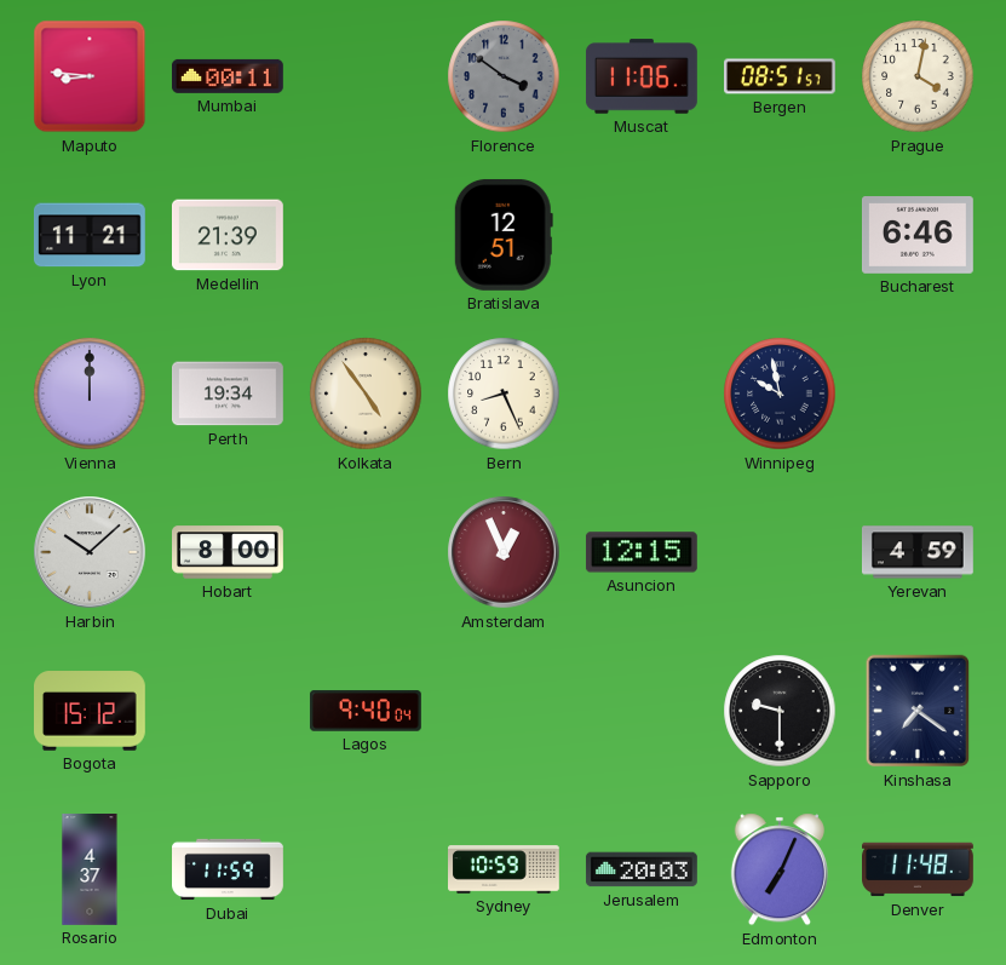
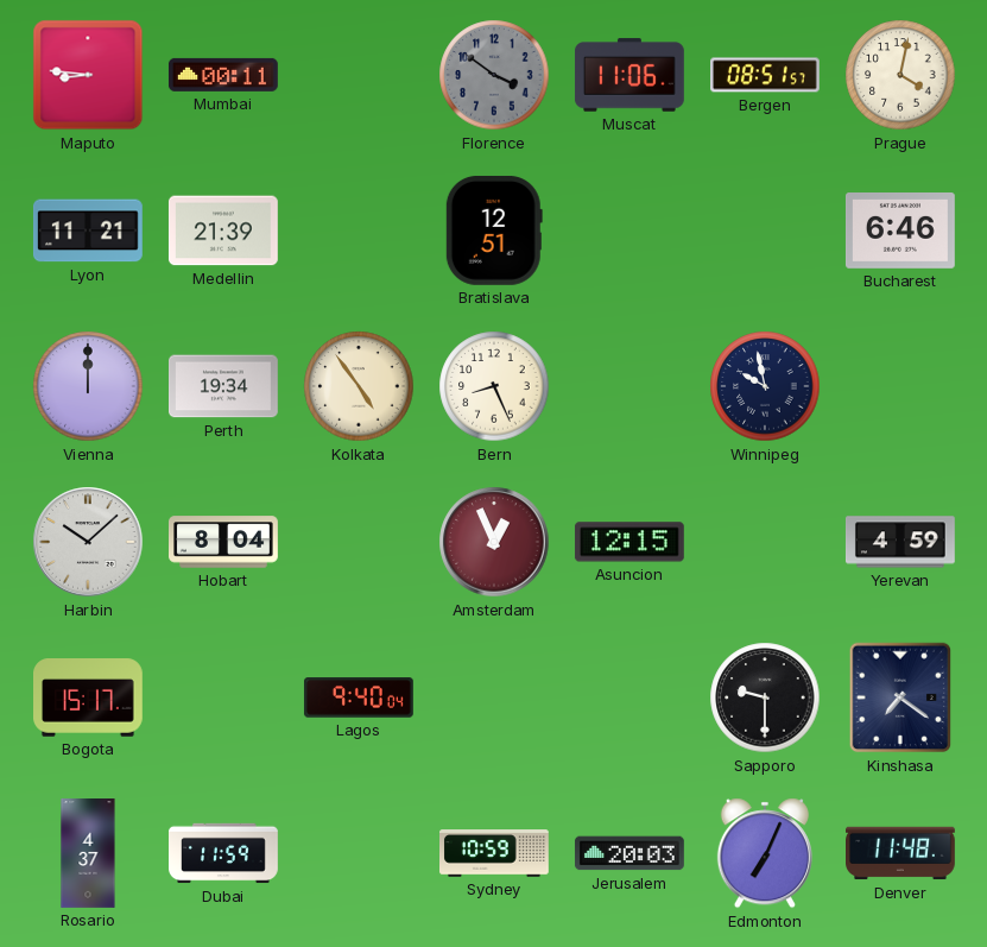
Hobart: 8:00 -> 8:04 (224, 542)
Bogota: 15:12 -> 15:17 (89, 697)
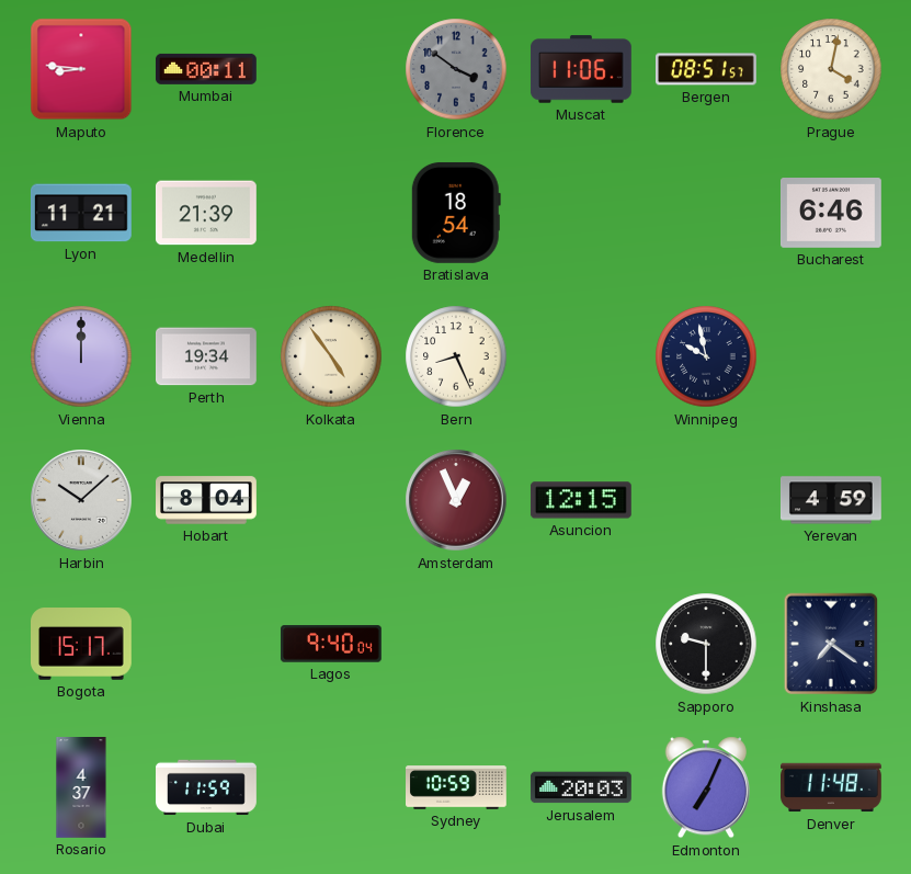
Bratislava: 12:51 -> 18:54 (456, 213)
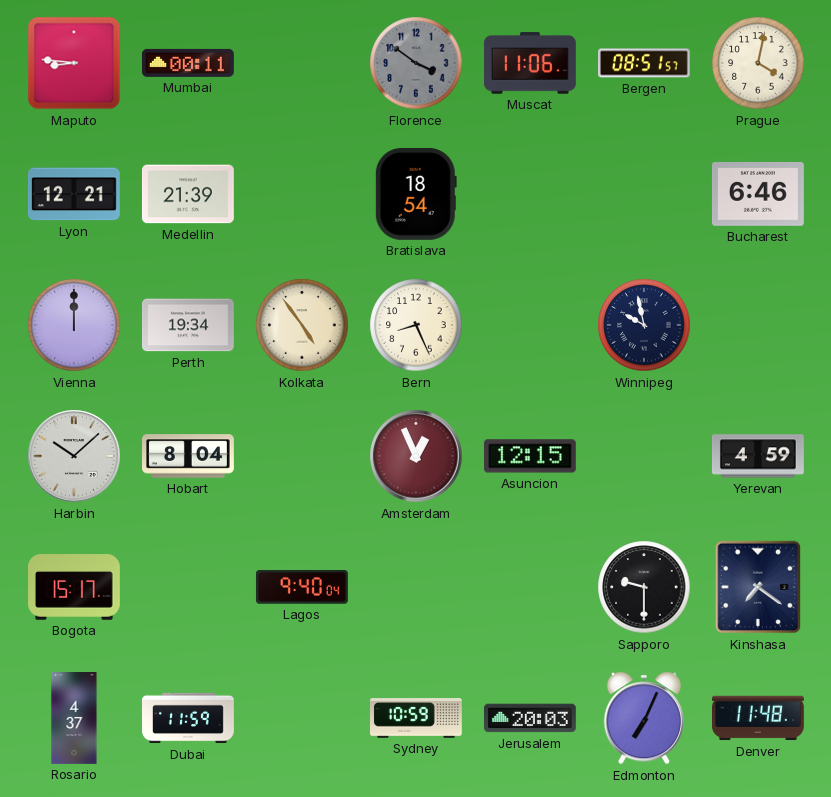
Lyon: 11:21 -> 12:21 (74, 194)
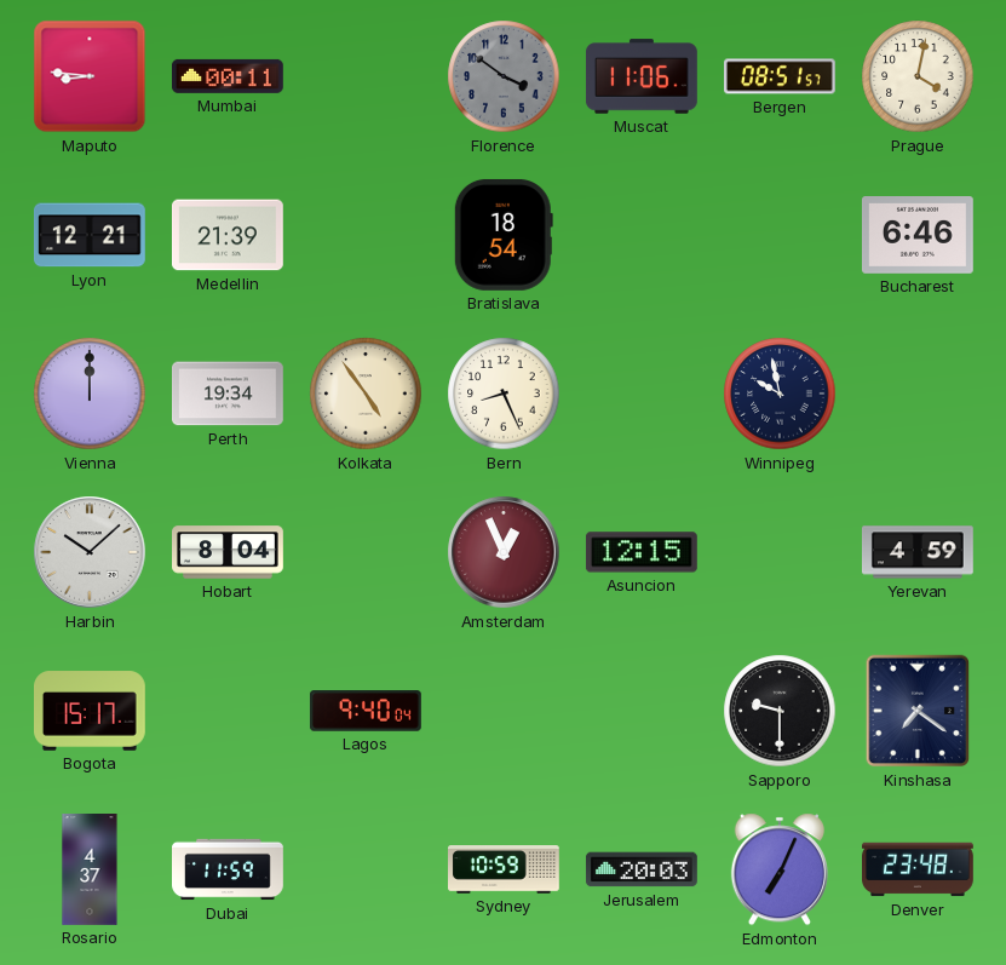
Denver: 11:48 -> 23:48 (919, 869)
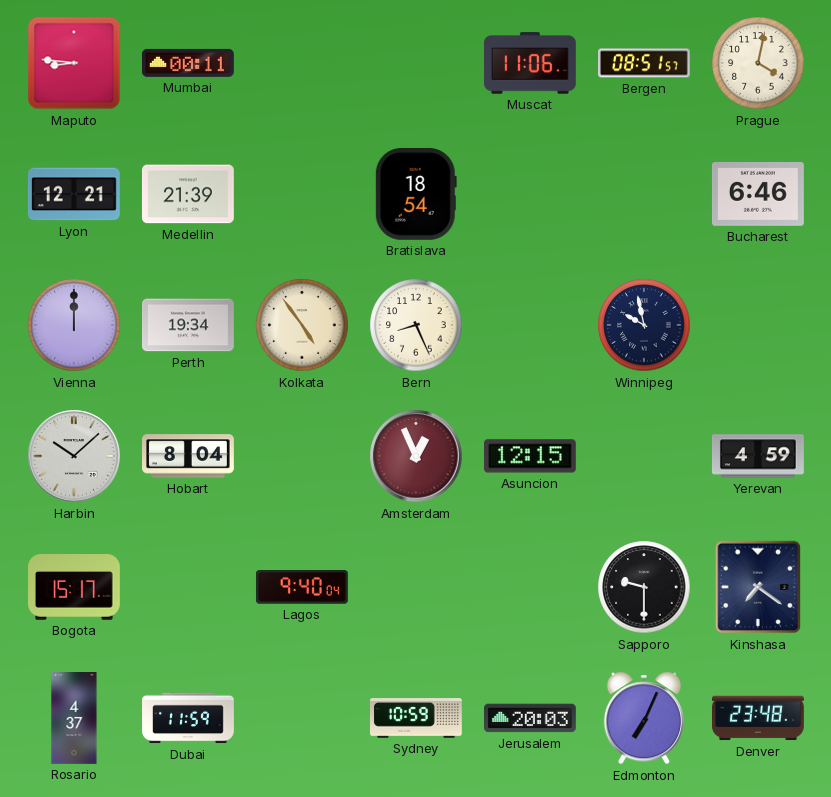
Florence: 3:51 -> none (504, 76)
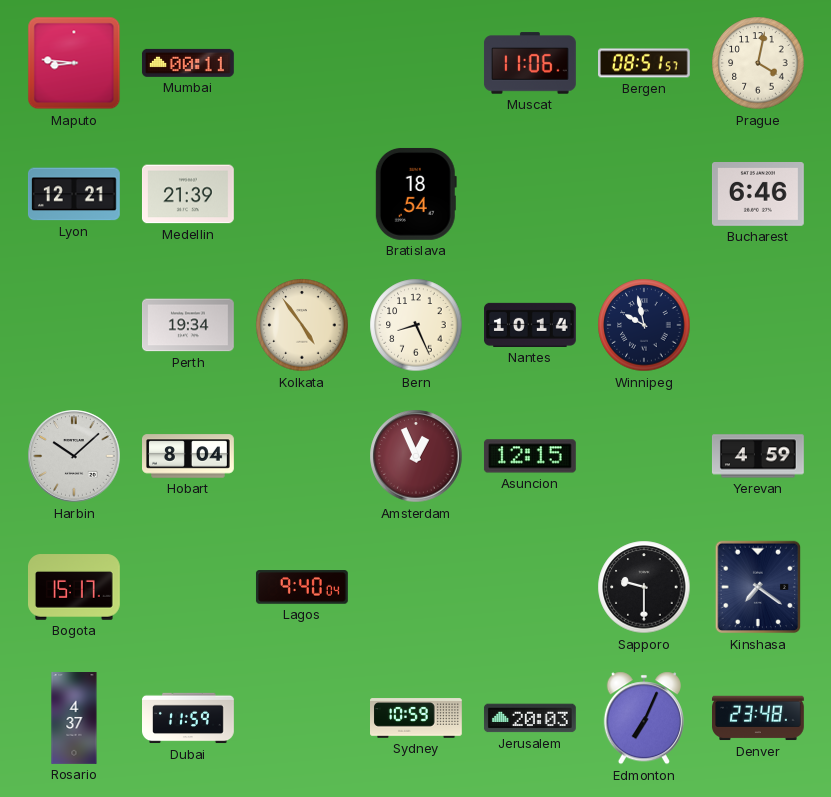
Vienna: 12:00 -> none (74, 325)
Nantes: none -> 10:14 (531, 325)
